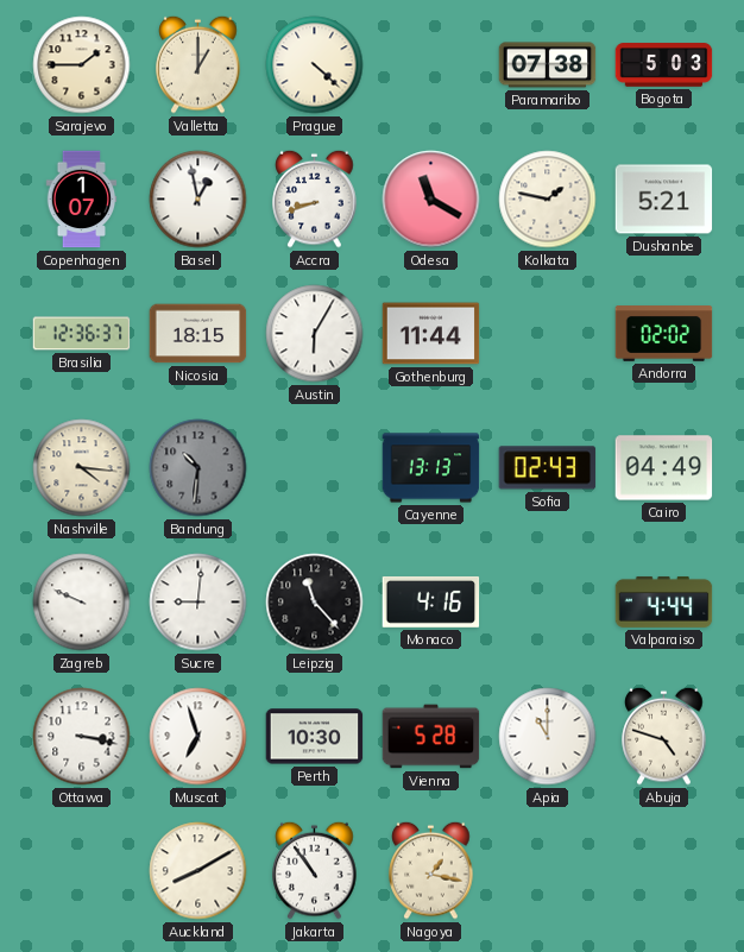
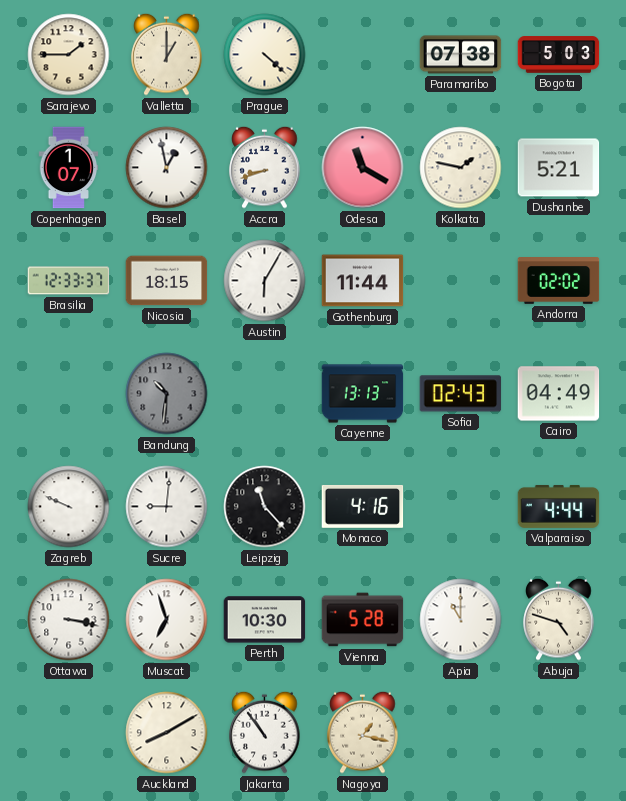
Brasilia: 12:36 -> 12:33 (69, 281)
Nashville: 4:16 -> none (82, 468)
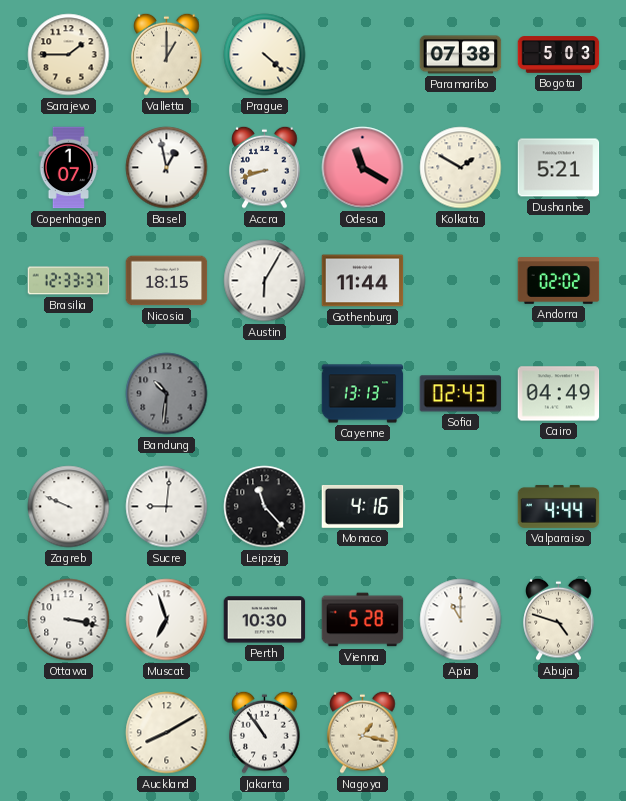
Kolkata: 1:47 -> 1:50 (461, 168)
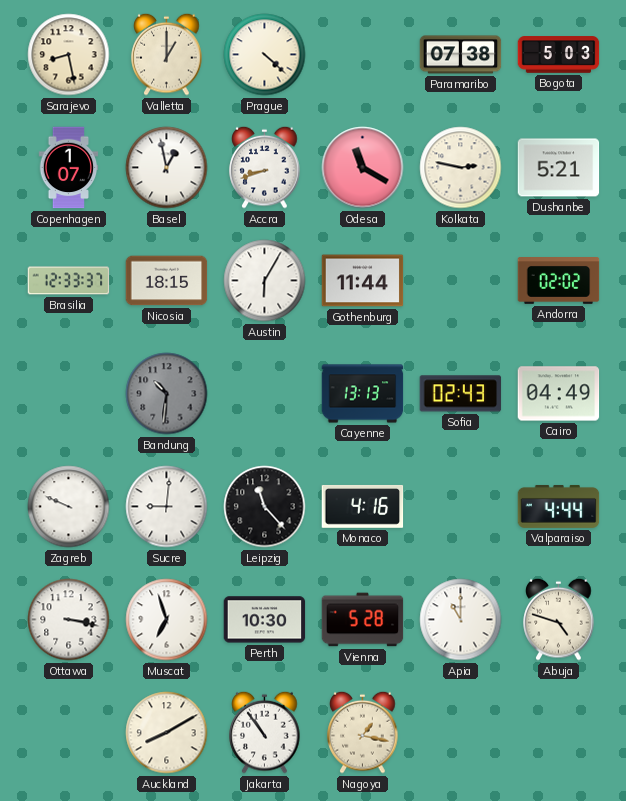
Sarajevo: 1:45 -> 8:28 (69, 55)
Kolkata: 1:50 -> 2:47 (461, 168)
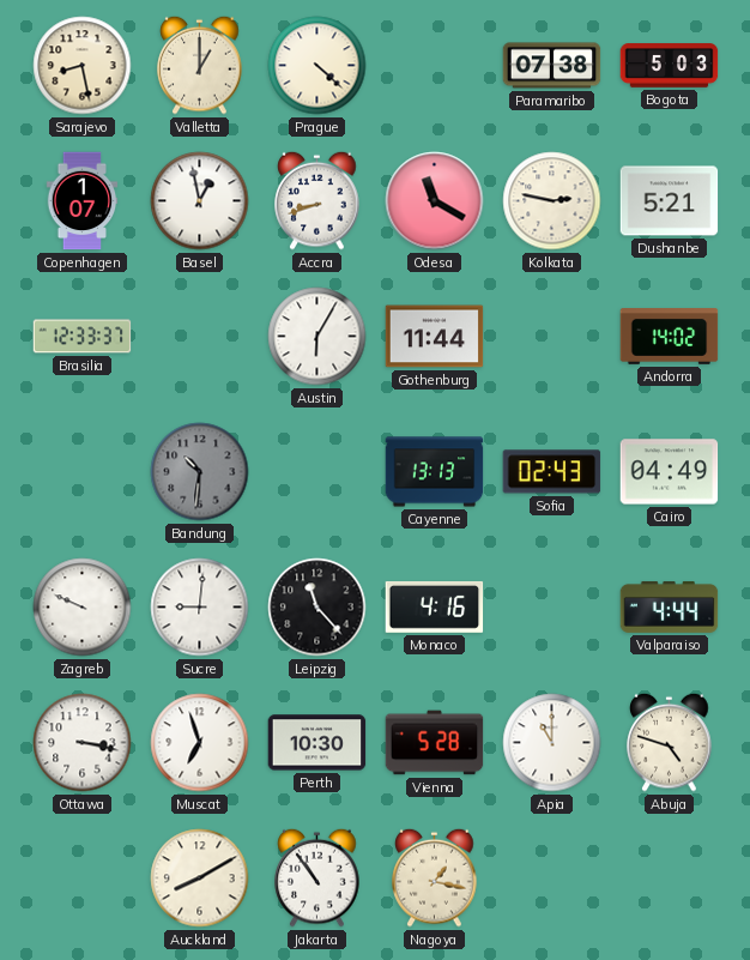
Nicosia: 18:15 -> none (167, 281)
Andorra: 02:02 -> 14:02 (670, 337)
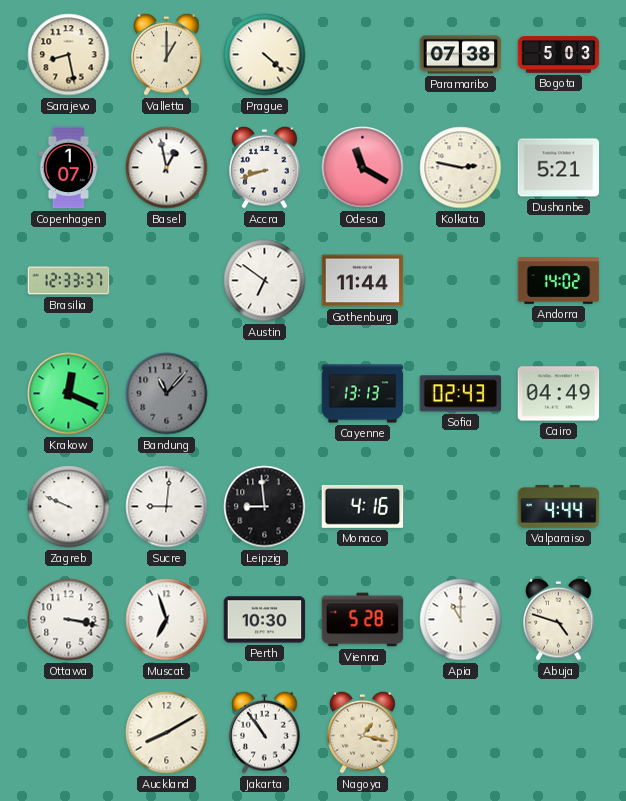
Austin: 6:05 -> 6:51 (265, 281)
Krakow: none -> 12:19 (69, 394)
Bandung: 10:31 -> 11:07 (167, 394)
Leipzig: 11:23 -> 8:59 (265, 507)
